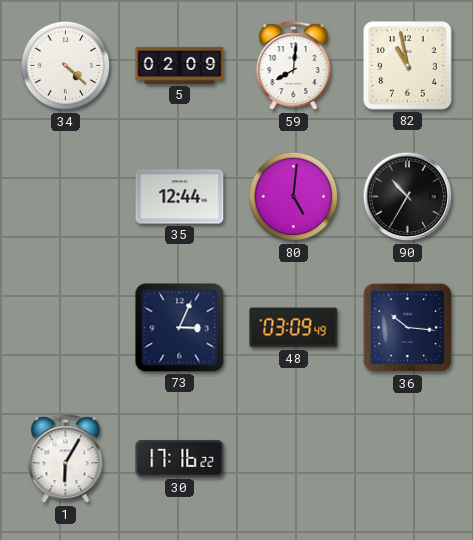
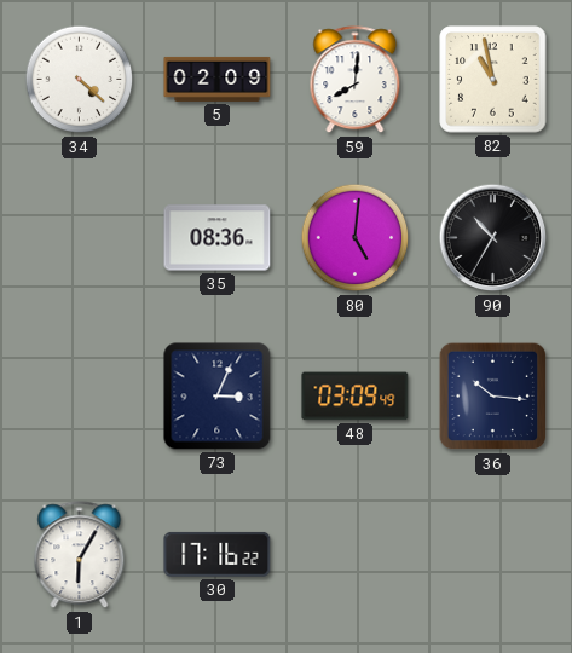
35: 12:44 -> 08:36 (218, 238)
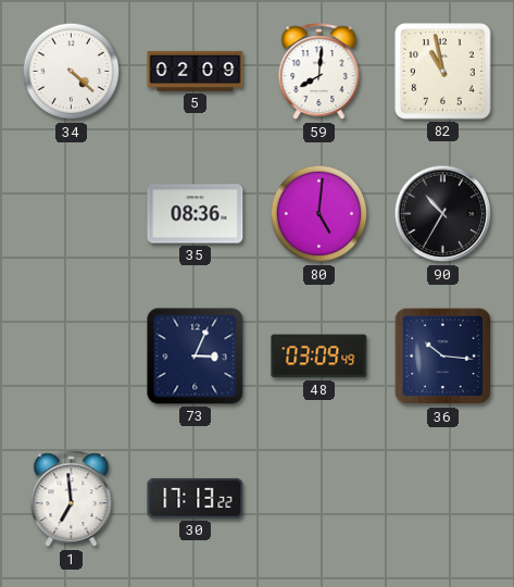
1: 6:05 -> 6:59 (72, 499)
30: 17:16 -> 17:13 (196, 498)
